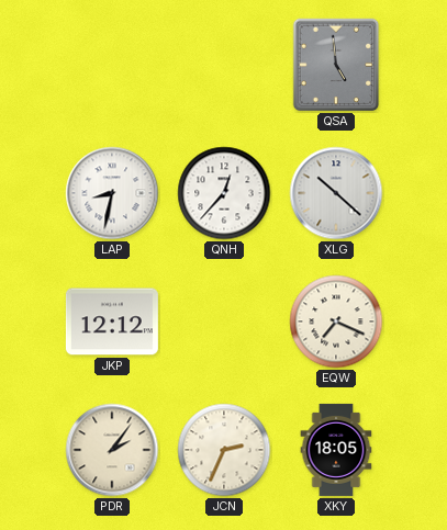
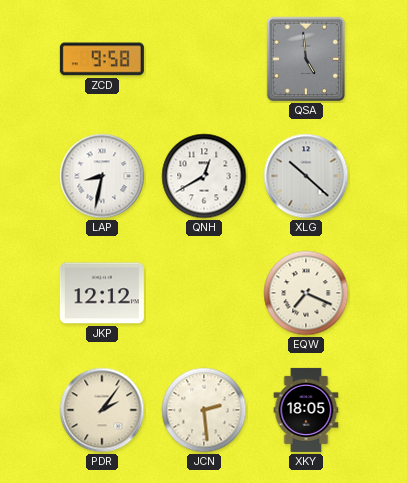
ZCD: none -> 9:58 (102, 59)
QNH: 12:37 -> 12:40 (204, 176)
JCN: 2:34 -> 2:29 (204, 410)
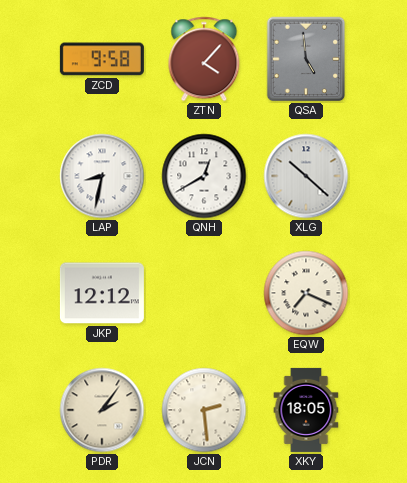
ZTN: none -> 4:07 (204, 59)
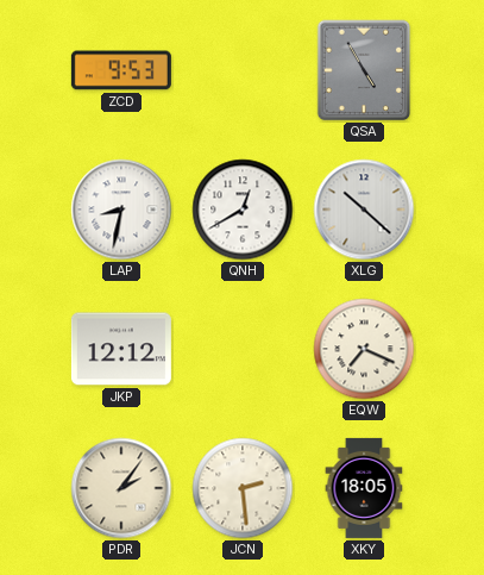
ZCD: 9:58 -> 9:53 (121, 70)
ZTN: 4:07 -> none (204, 59)
QSA: 4:59 -> 4:55 (364, 70)
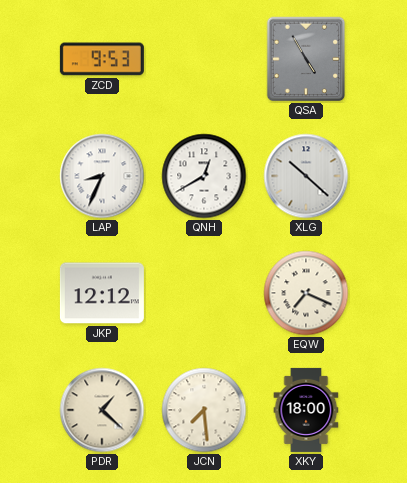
LAP: 8:32 -> 8:34 (102, 176)
PDR: 2:06 -> 1:22 (102, 410)
JCN: 2:29 -> 7:29 (204, 410)
XKY: 18:05 -> 18:00 (306, 410)
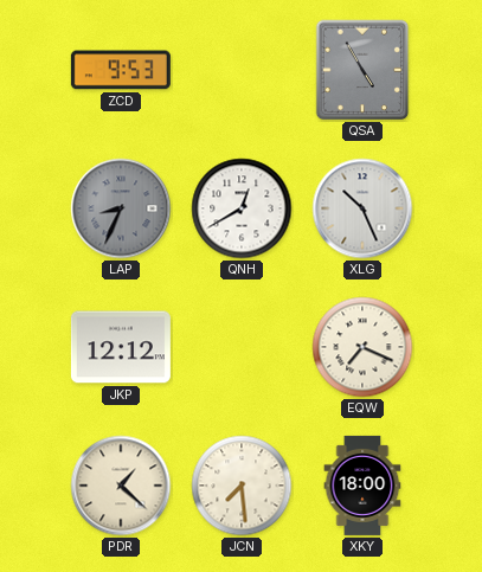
LAP dial: white -> grey (121, 208)
XLG: 10:22 -> 10:26 (362, 208)
